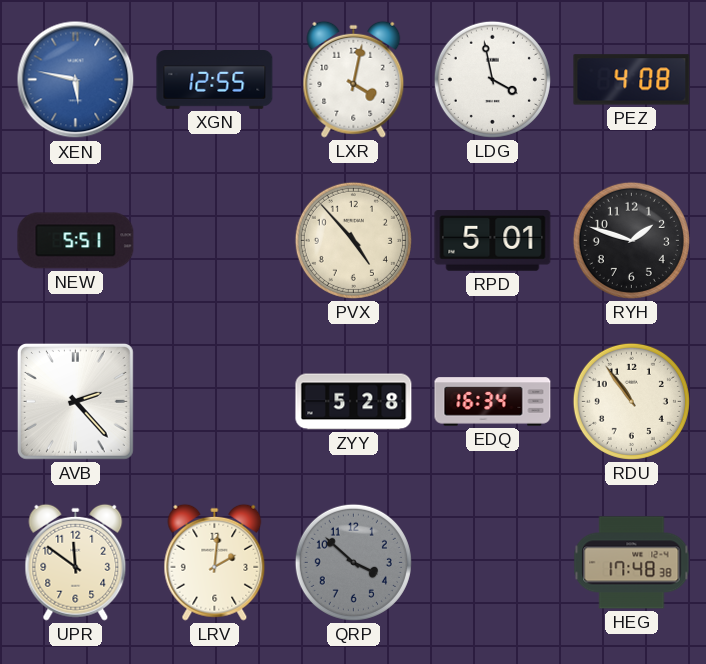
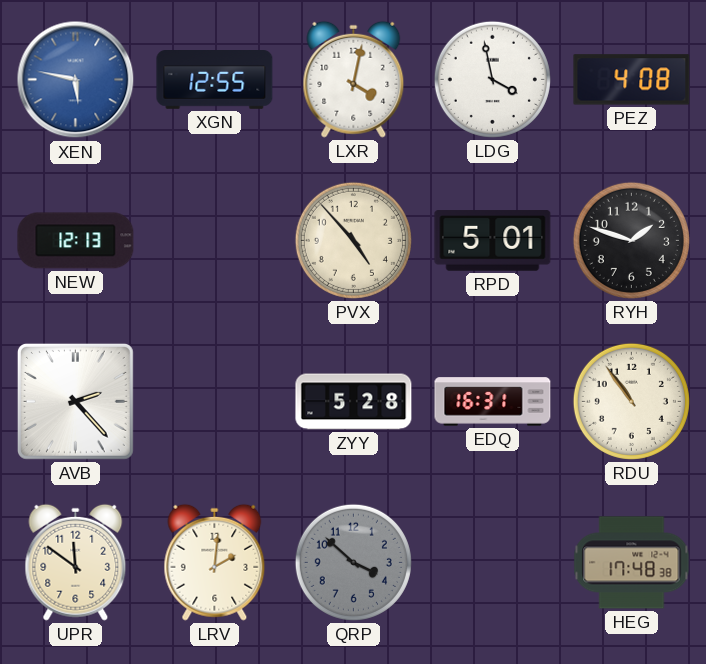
NEW: 5:51 -> 12:13 (76, 241)
EDQ: 16:34 -> 16:31 (493, 402)
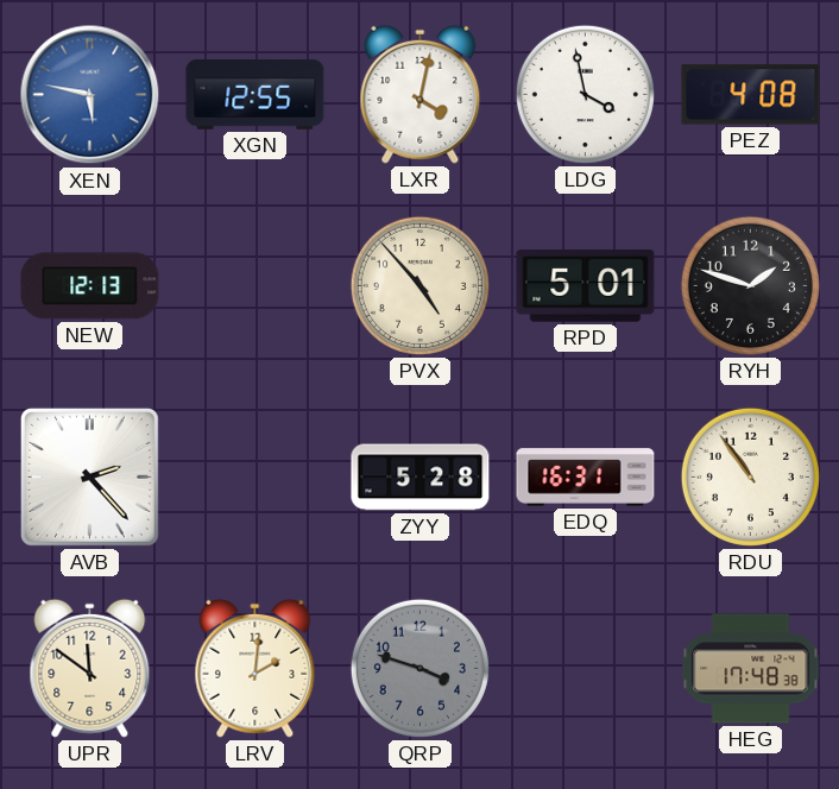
QRP: 3:52 -> 3:48 (419, 668)
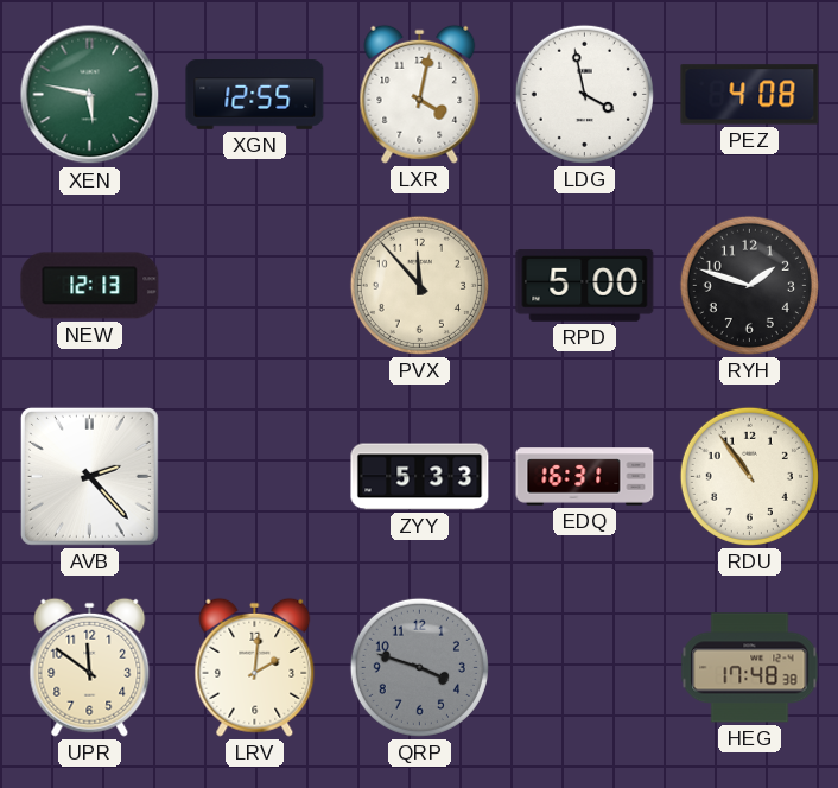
XEN dial: blue -> green (90, 95)
PVX: 4:53 -> 11:53 (419, 285)
RPD: 5:01 -> 5:00 (585, 286)
ZYY: 5:28 -> 5:33 (420, 477)
